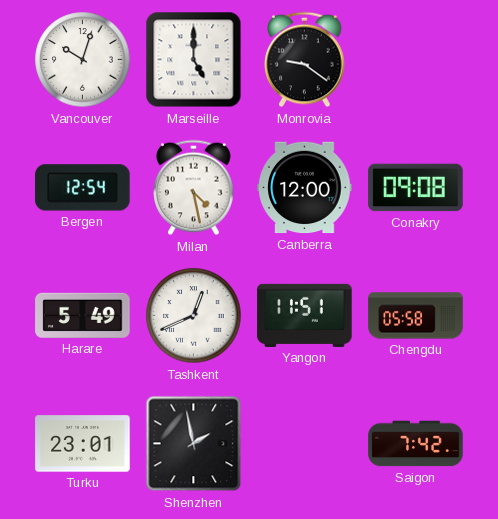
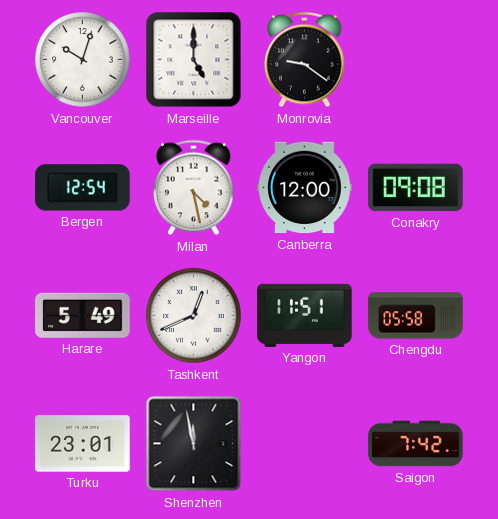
Shenzhen: 1:58 -> 11:58 (194, 444)
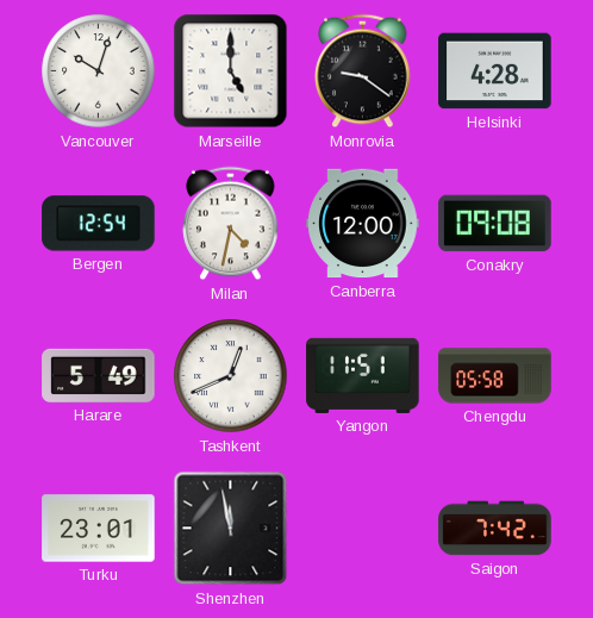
Helsinki: none -> 4:28 (495, 71)
Milan: 4:28 -> 4:32 (231, 224)
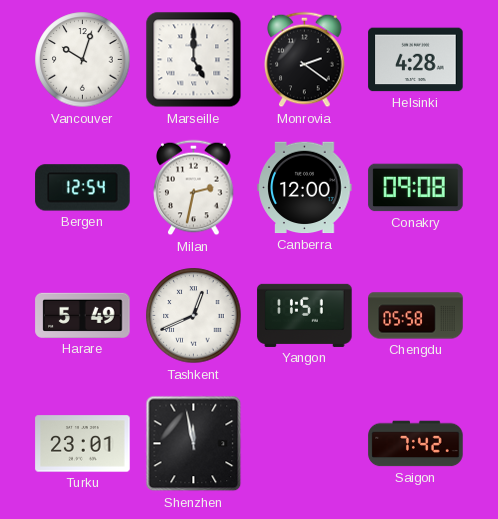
Monrovia: 9:21 -> 2:21 (305, 60)
Milan: 4:32 -> 2:32 (194, 188)
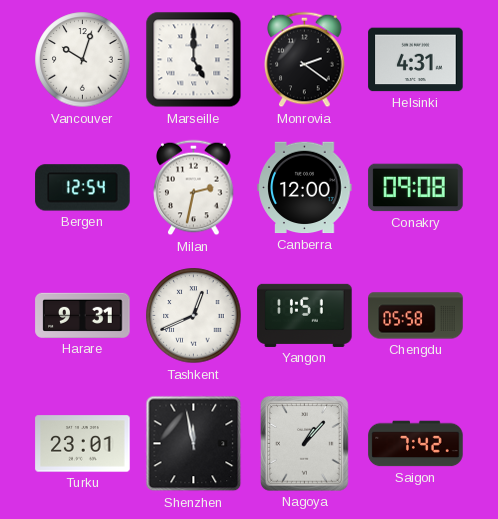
Helsinki: 4:28 -> 4:31 (416, 60)
Harare: 5:49 -> 9:31 (83, 315)
Nagoya: none -> 1:07 (305, 444)
